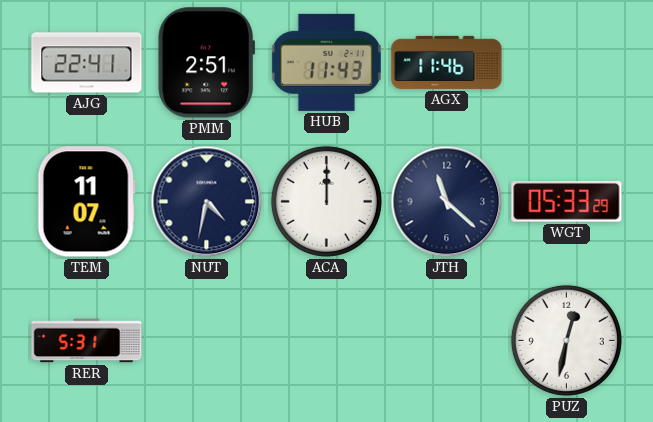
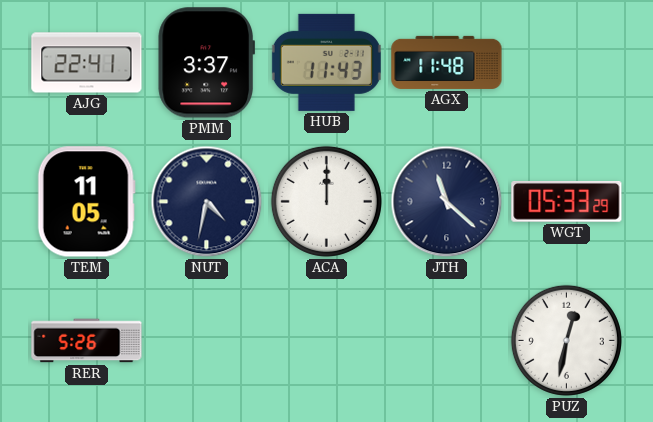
PMM: 2:51 -> 3:37 (206, 63)
AGX: 11:46 -> 11:48 (447, 62)
TEM: 11:07 -> 11:05 (86, 202)
RER: 5:31 -> 5:26 (87, 341)
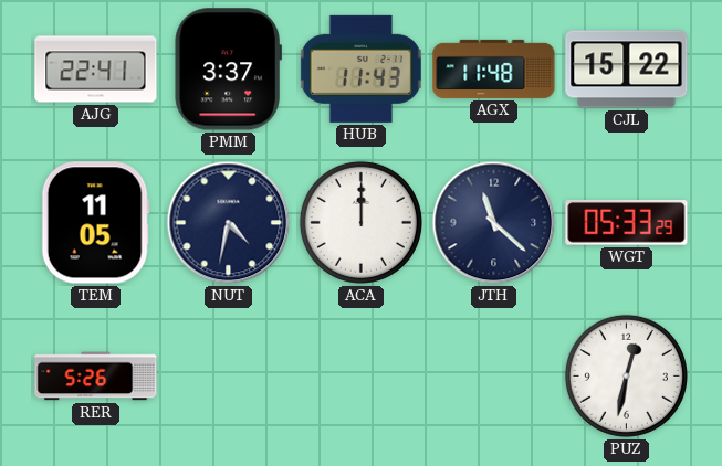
CJL: none -> 15:22 (627, 70)
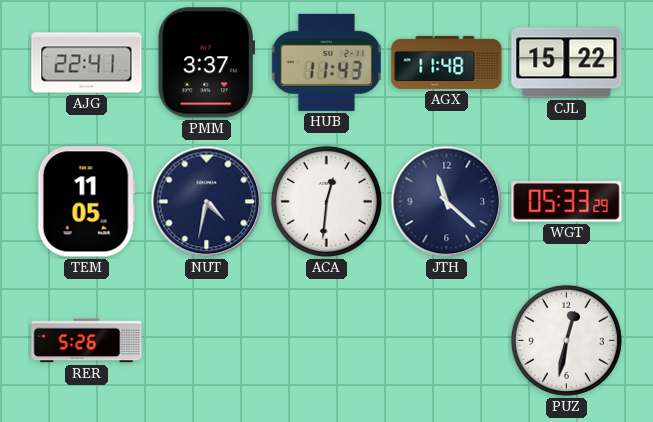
ACA: 12:00 -> 12:31 (326, 201)
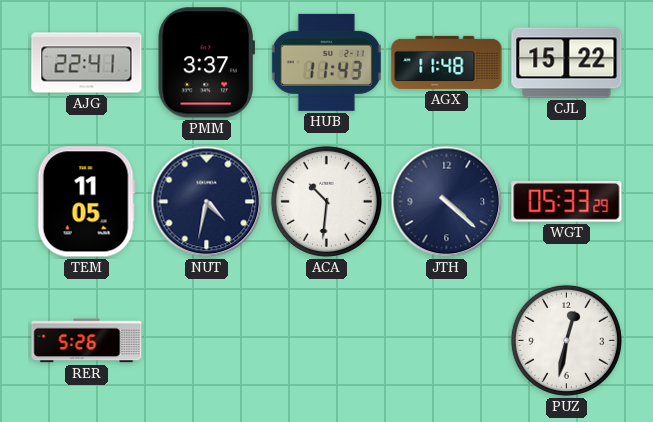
ACA: 12:31 -> 10:31 (326, 201)
JTH: 11:22 -> 4:22 (447, 202)
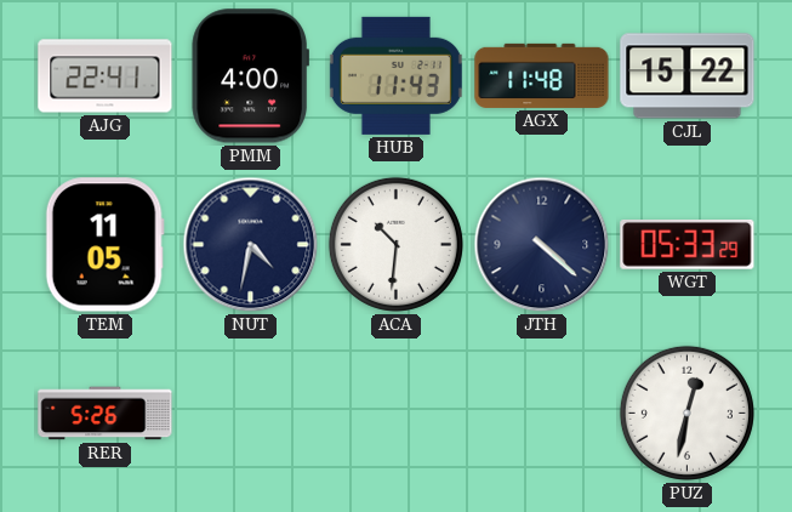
PMM: 3:37 -> 4:00 (250, 76)
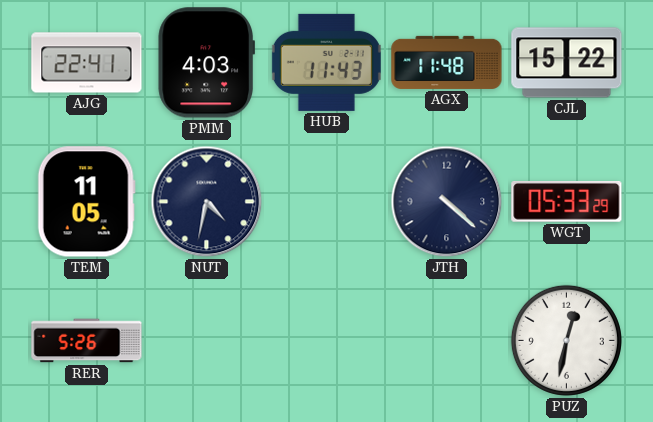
PMM: 4:00 -> 4:03 (206, 63)
ACA: 10:31 -> none (395, 244)
